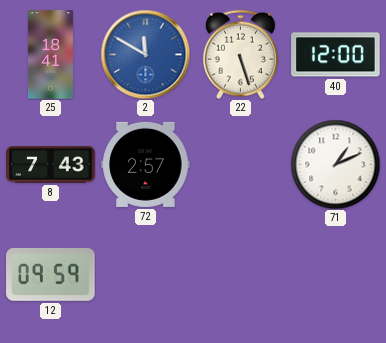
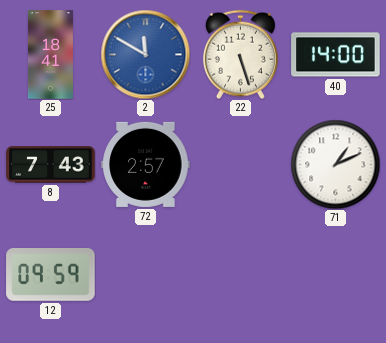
40: 12:00 -> 14:00 (336, 55)
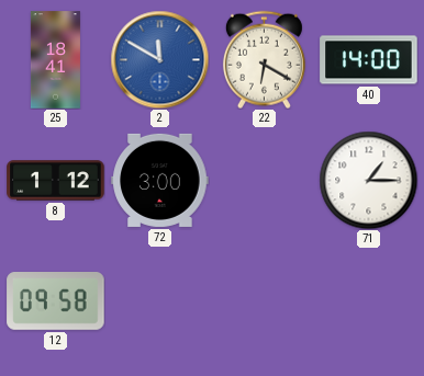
22: 5:27 -> 6:20 (264, 59)
8: 7:43 -> 1:12 (56, 181)
72: 2:57 -> 3:00 (160, 180)
71: 1:11 -> 1:15 (368, 180)
12: 09:59 -> 09:58 (56, 301)
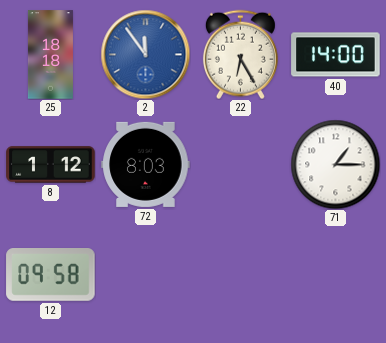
25: 18:41 -> 18:18 (50, 55)
2: 11:50 -> 11:54 (145, 54)
22: 6:20 -> 6:25 (240, 54)
72: 3:00 -> 8:03 (146, 164)
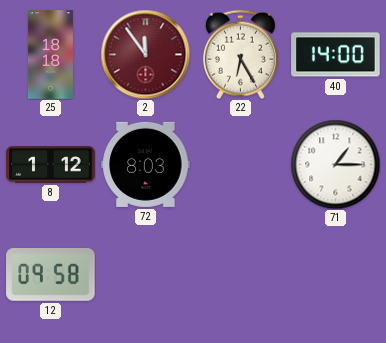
2 dial: blue -> burgundy (145, 54)
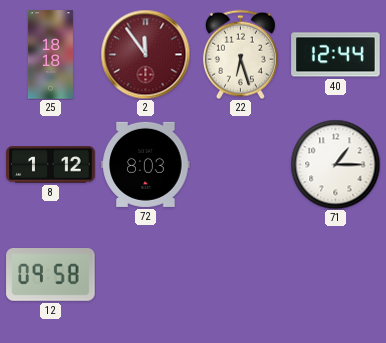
22: 6:25 -> 6:27 (240, 54)
40: 14:00 -> 12:44 (336, 55)
